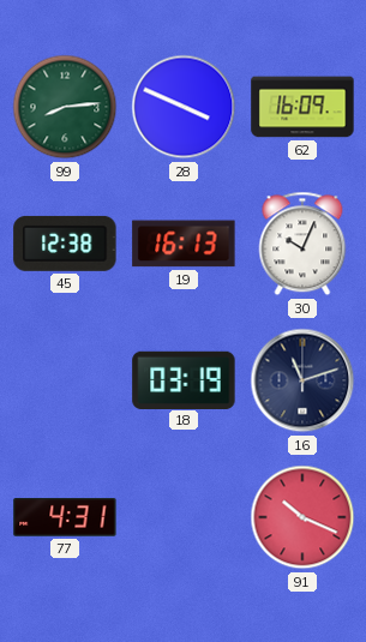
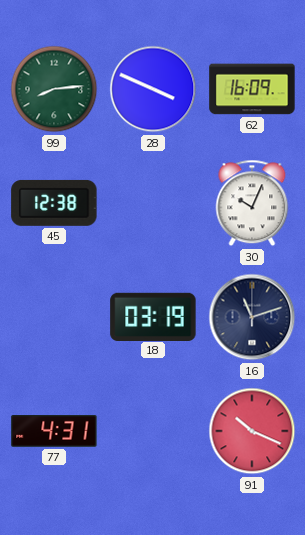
19: 16:13 -> none (184, 244)
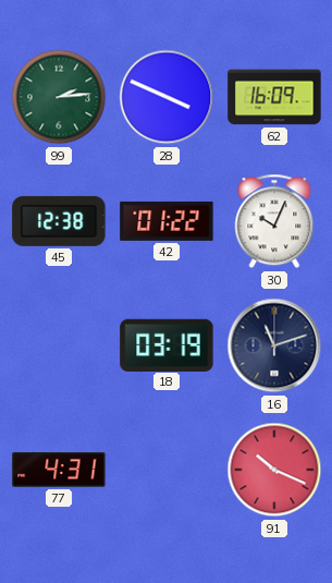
99: 8:14 -> 2:14 (59, 97)
42: none -> 01:22 (167, 221)
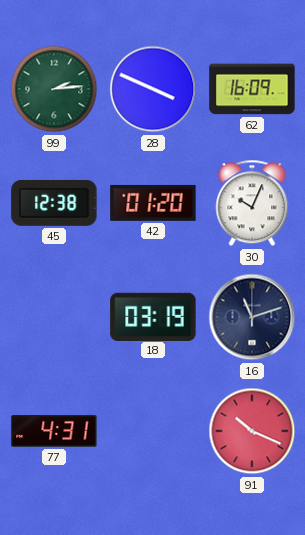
42: 01:22 -> 01:20 (153, 203)
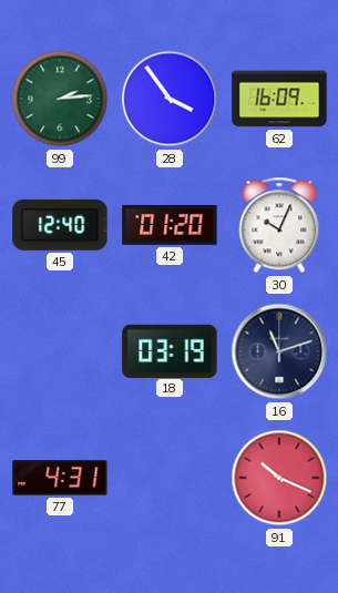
28: 3:49 -> 3:54 (170, 99)
45: 12:38 -> 12:40 (60, 225)
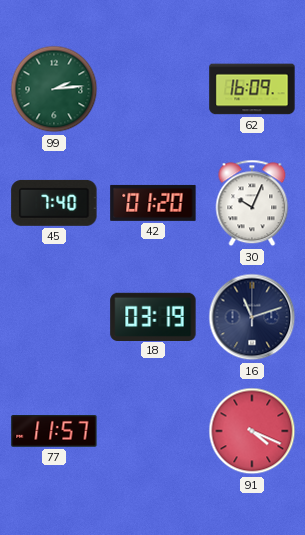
28: 3:54 -> none (170, 99)
45: 12:40 -> 7:40 (54, 203)
77: 4:31 -> 11:57 (54, 432)
91: 10:19 -> 4:19 (252, 431)
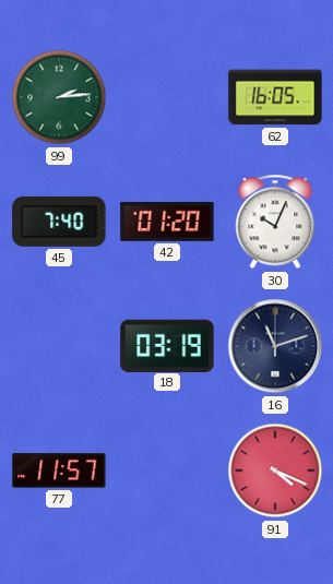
62: 16:09 -> 16:05 (275, 97)
